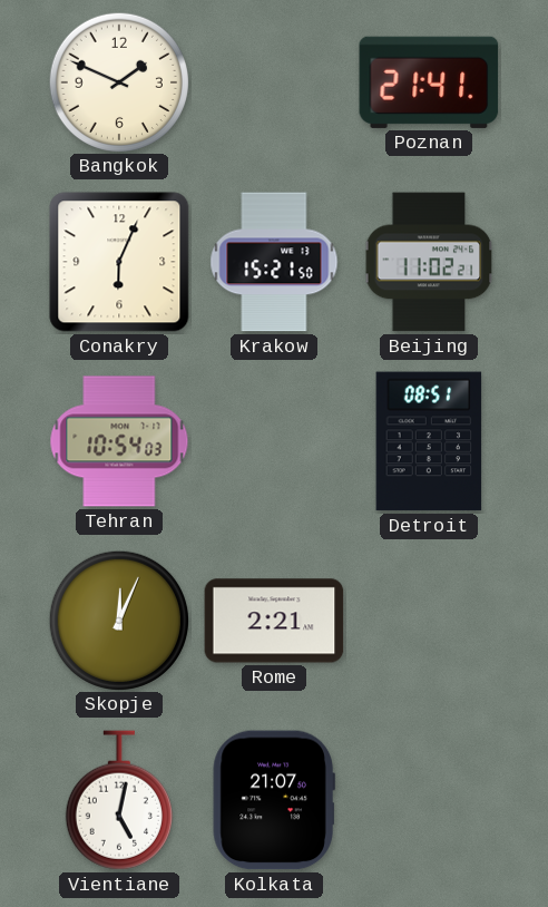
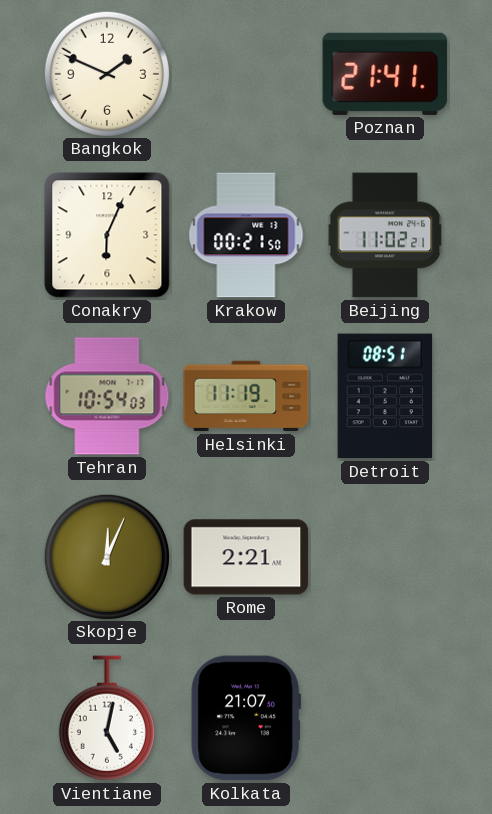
Krakow: 15:21 -> 00:21 (246, 235)
Helsinki: none -> 11:19 (246, 396)
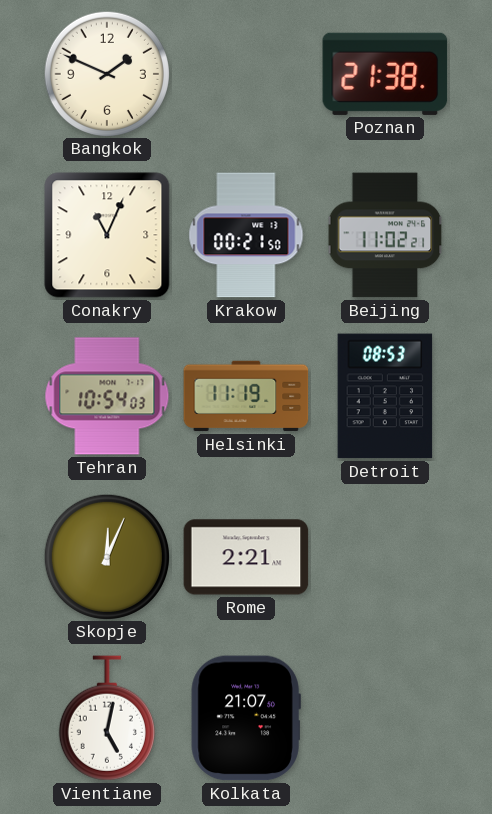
Poznan: 21:41 -> 21:38 (385, 74)
Conakry: 6:04 -> 11:04 (107, 235)
Detroit: 08:51 -> 08:53 (385, 396)
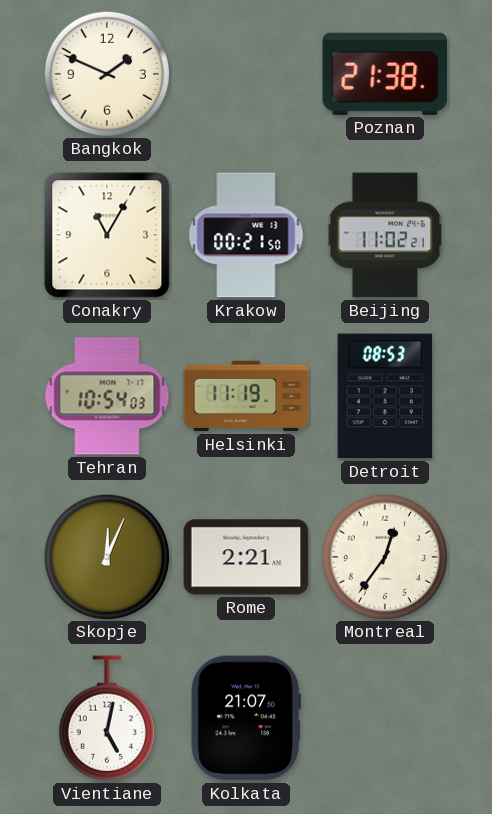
Conakry: 11:04 -> 11:05 (107, 235)
Montreal: none -> 12:36 (384, 556)
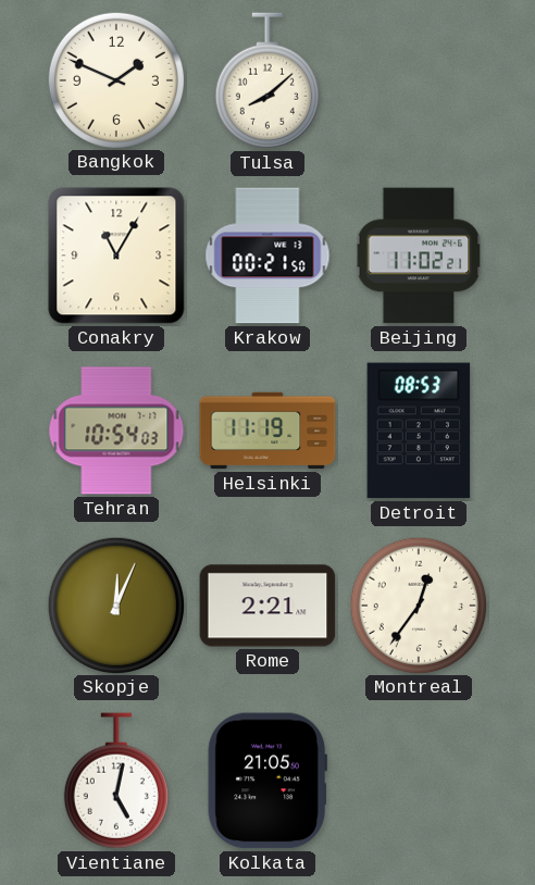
Tulsa: none -> 8:08 (267, 80)
Poznan: 21:38 -> none (385, 74)
Kolkata: 21:07 -> 21:05 (267, 781)
